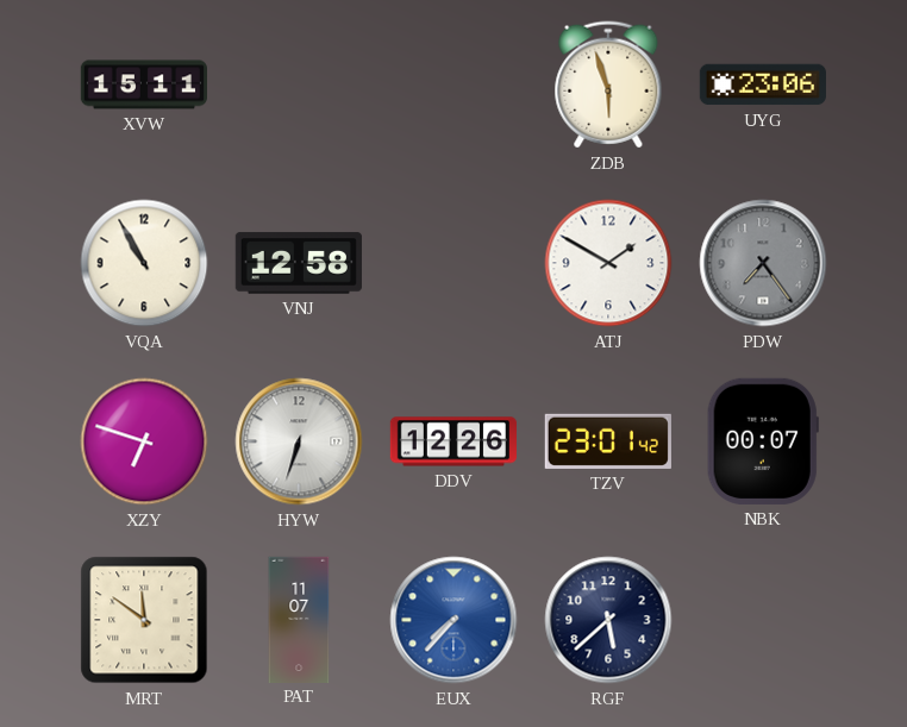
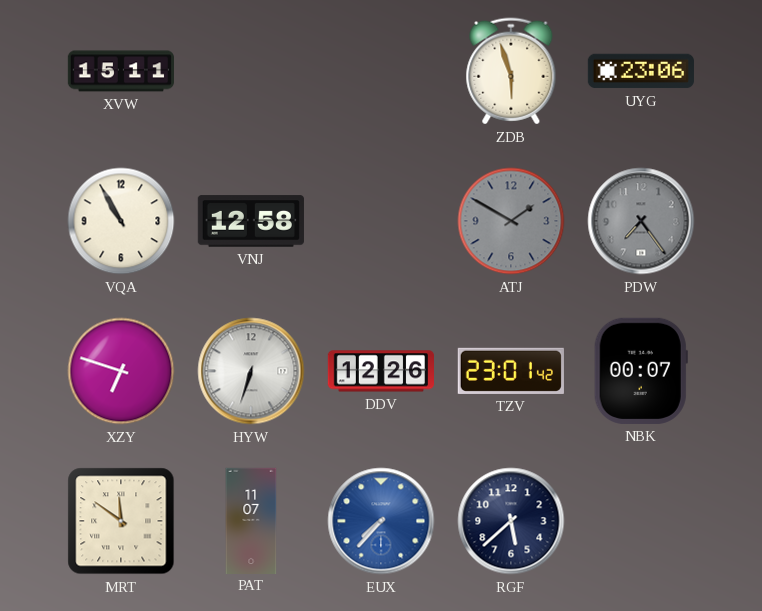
ATJ dial: white -> grey (511, 221)
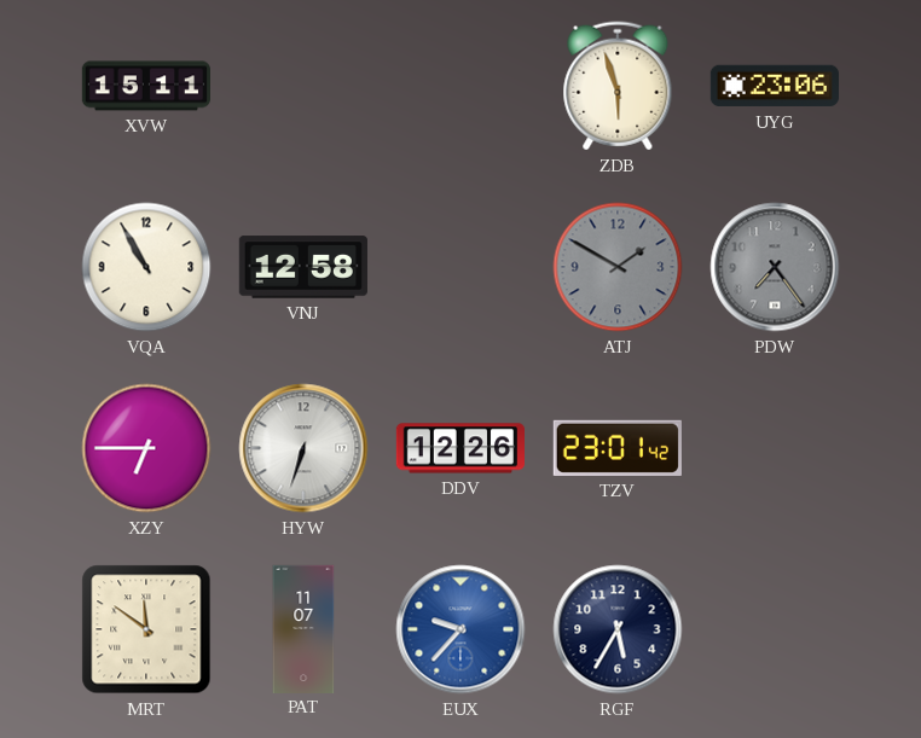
XZY: 6:48 -> 6:45 (146, 448)
NBK: 00:07 -> none (641, 371)
EUX: 7:37 -> 9:37 (460, 629)
RGF: 5:38 -> 5:35 (618, 629)
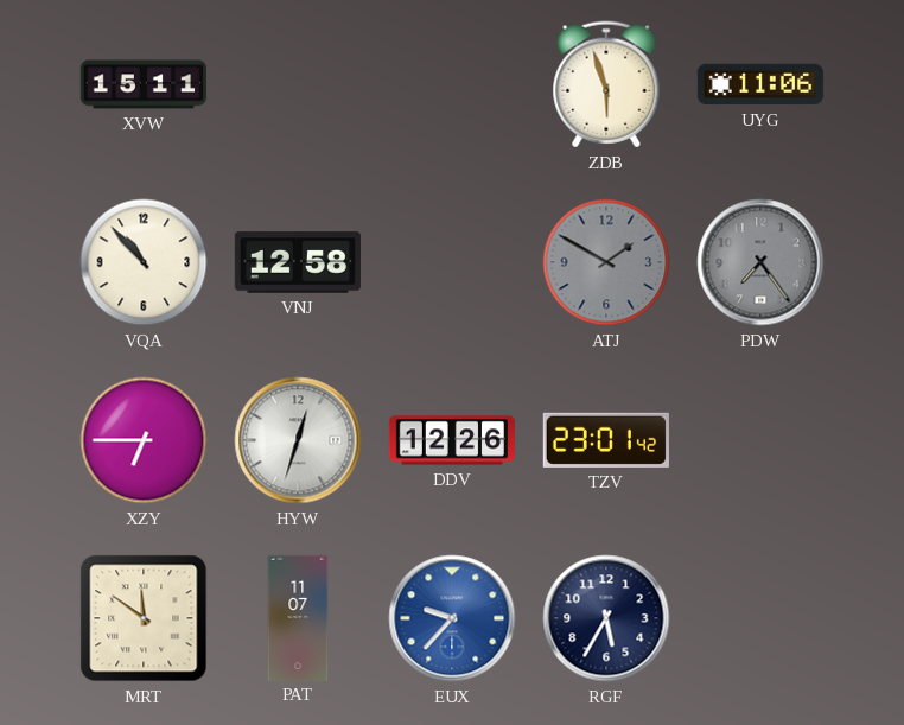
UYG: 23:06 -> 11:06 (759, 84)
VQA: 10:55 -> 10:53 (144, 262)
HYW: 6:33 -> 12:33 (298, 440)
